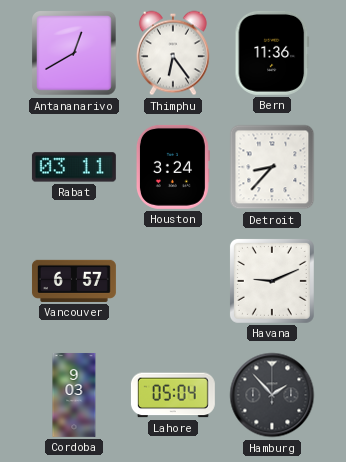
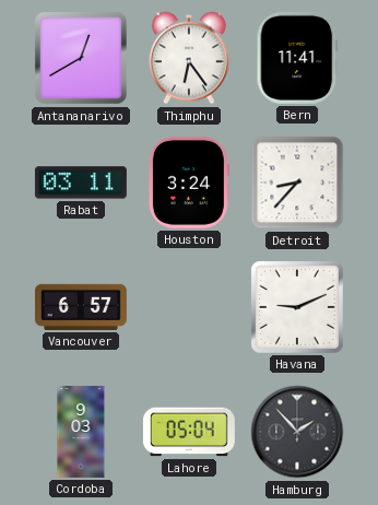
Bern: 11:36 -> 11:41 (297, 58)
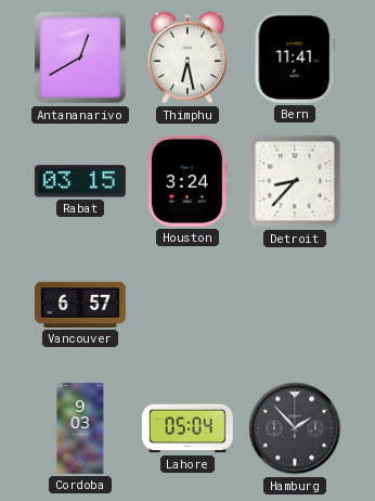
Thimphu: 6:24 -> 6:28 (187, 57)
Rabat: 03:11 -> 03:15 (80, 181)
Havana: 9:11 -> none (297, 307)
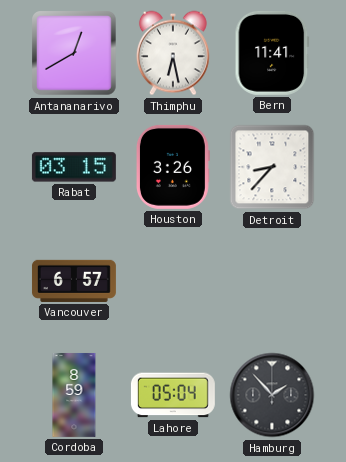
Houston: 3:24 -> 3:26 (173, 167)
Cordoba: 9:03 -> 8:59 (74, 395)
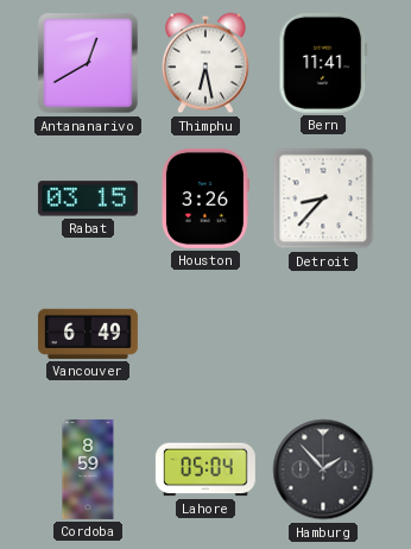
Vancouver: 6:57 -> 6:49 (88, 334)
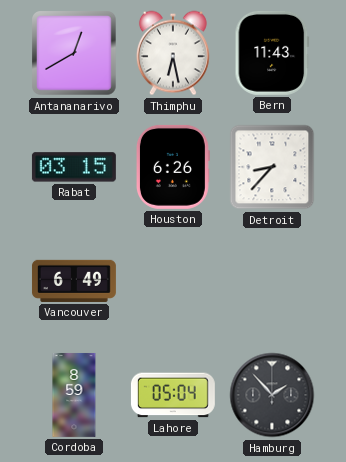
Bern: 11:41 -> 11:43 (272, 53)
Houston: 3:26 -> 6:26 (173, 167)
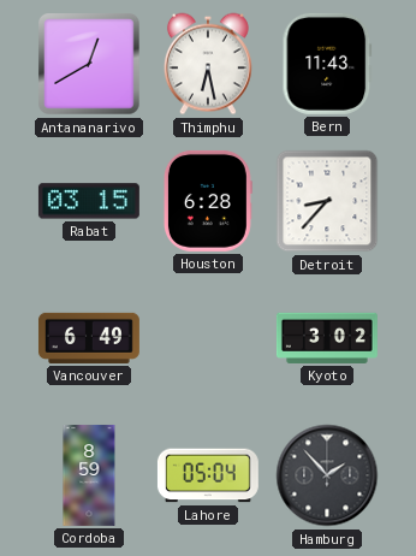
Houston: 6:26 -> 6:28 (208, 201)
Kyoto: none -> 3:02 (327, 338)
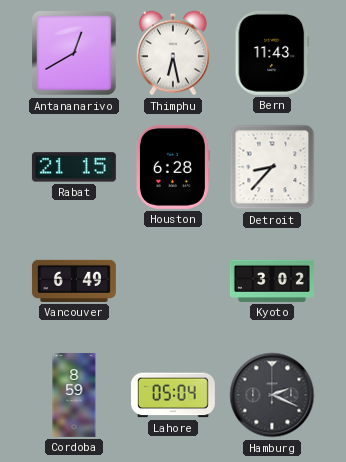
Rabat: 03:15 -> 21:15 (74, 167)
Hamburg: 1:53 -> 2:19 (272, 395)
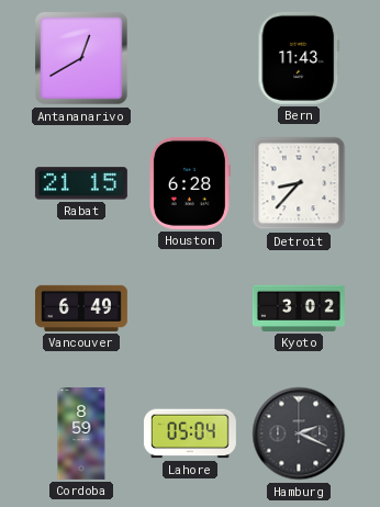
Thimphu: 6:28 -> none (173, 53)
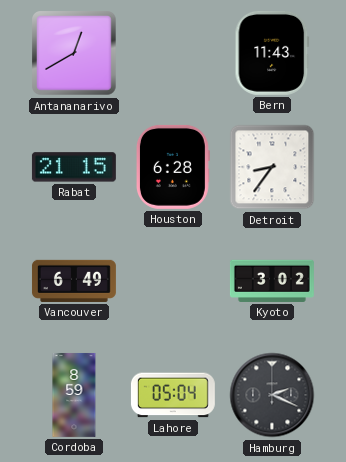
Detroit: 8:37 -> 8:36 (272, 167)
